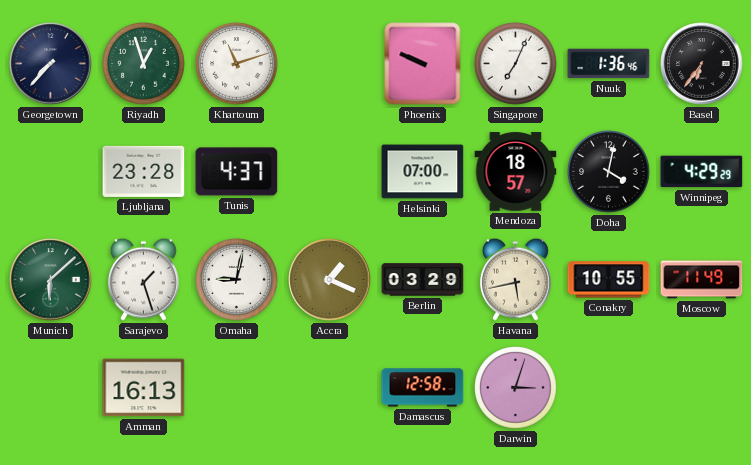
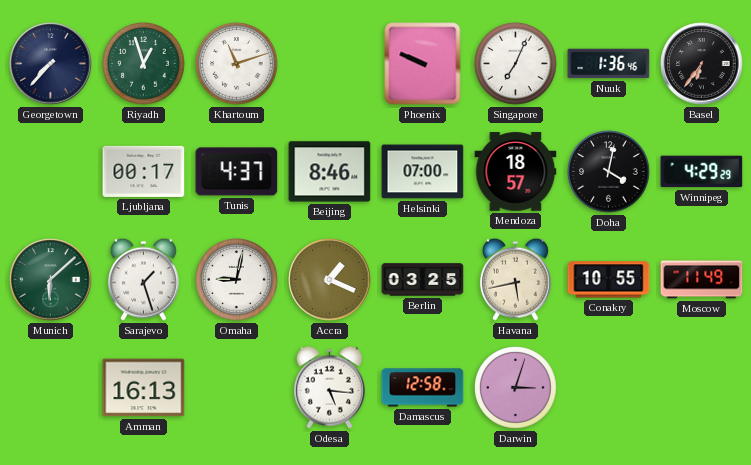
Ljubljana: 23:28 -> 00:17 (144, 171)
Beijing: none -> 8:46 (330, 172)
Berlin: 03:29 -> 03:25 (423, 280)
Odesa: none -> 5:16 (329, 387)
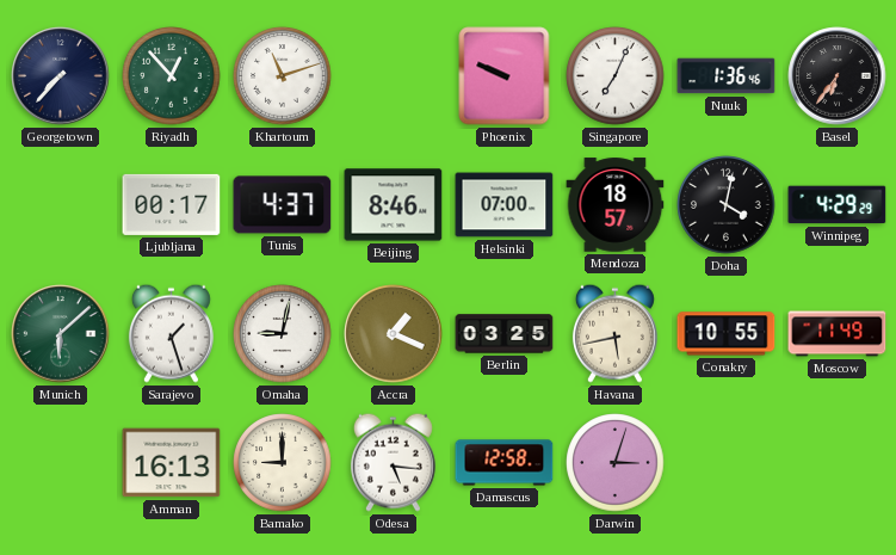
Riyadh: 12:57 -> 12:53 (172, 76)
Bamako: none -> 9:00 (283, 463)
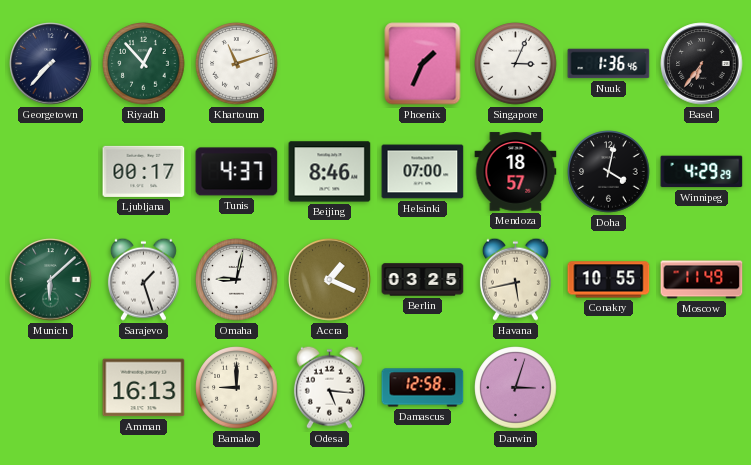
Phoenix: 9:49 -> 1:34 (423, 64)
Singapore: 7:04 -> 3:04 (516, 64)
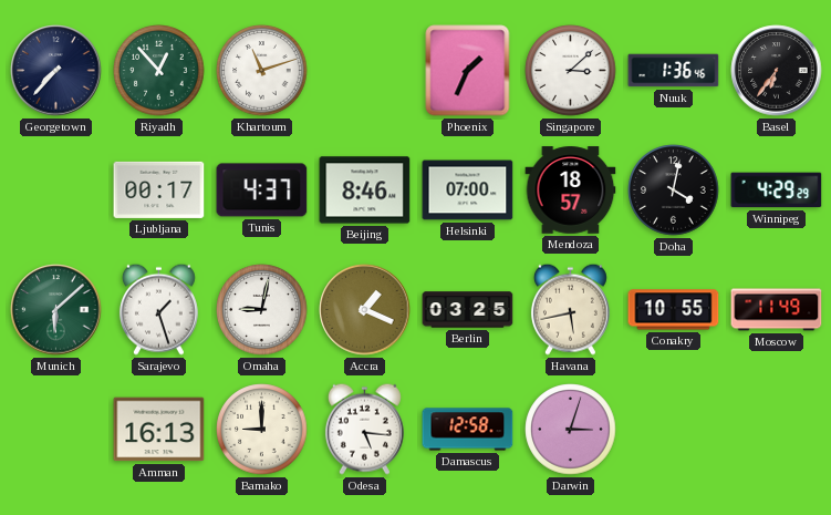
Singapore: 3:04 -> 3:08 (571, 71)
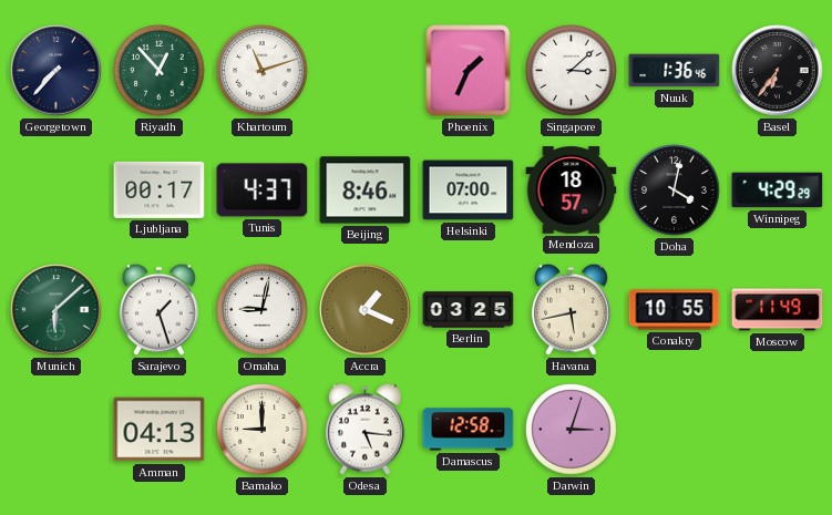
Amman: 16:13 -> 04:13 (160, 430)
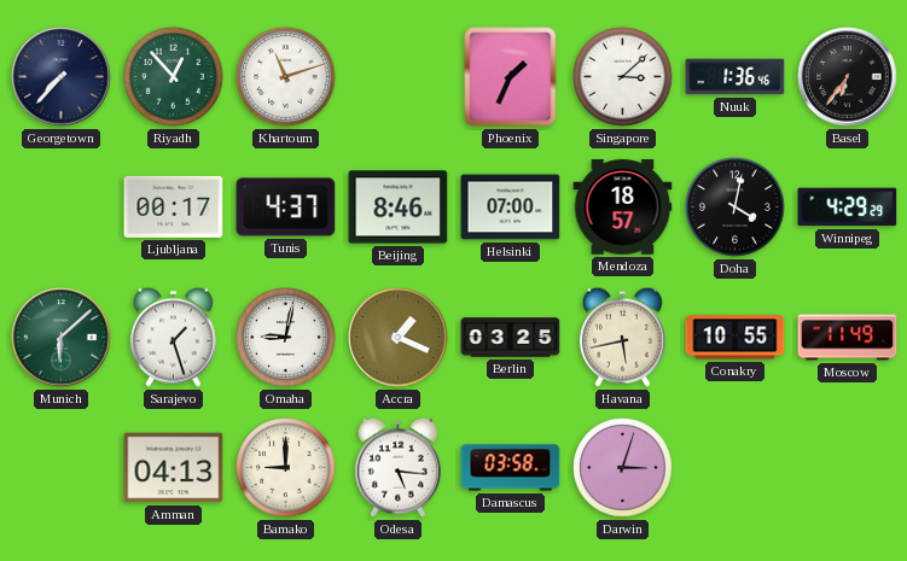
Damascus: 12:58 -> 03:58 (511, 468)
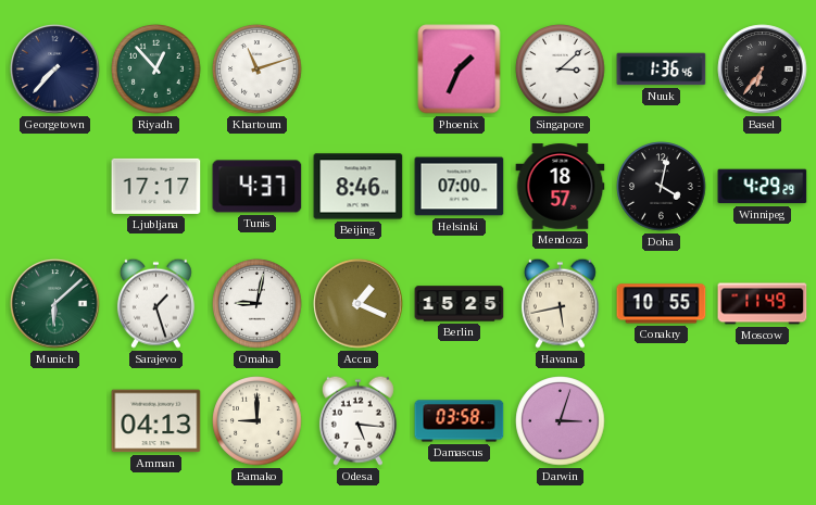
Ljubljana: 00:17 -> 17:17 (156, 186)
Berlin: 03:25 -> 15:25 (460, 304)
